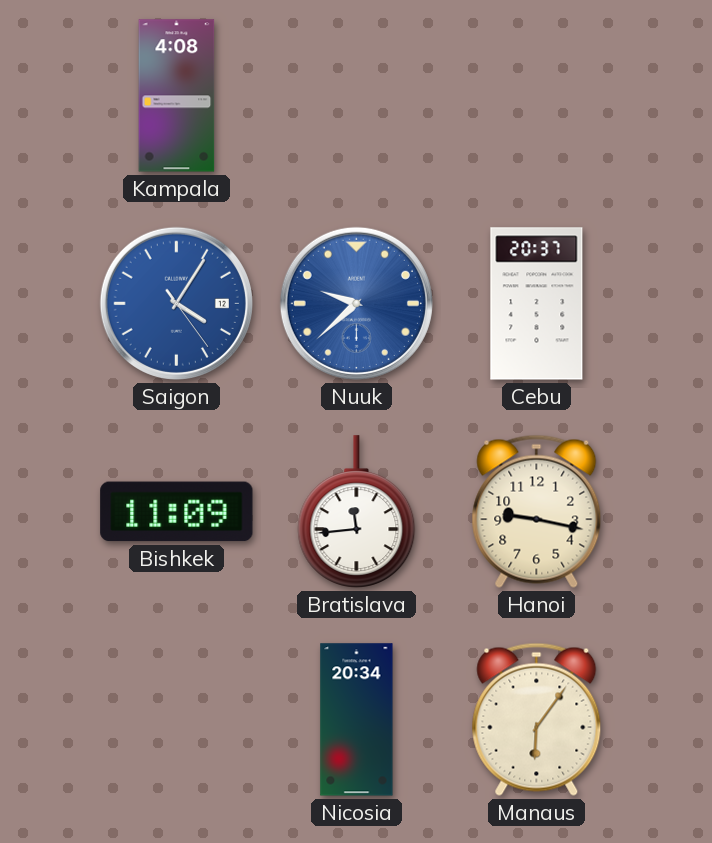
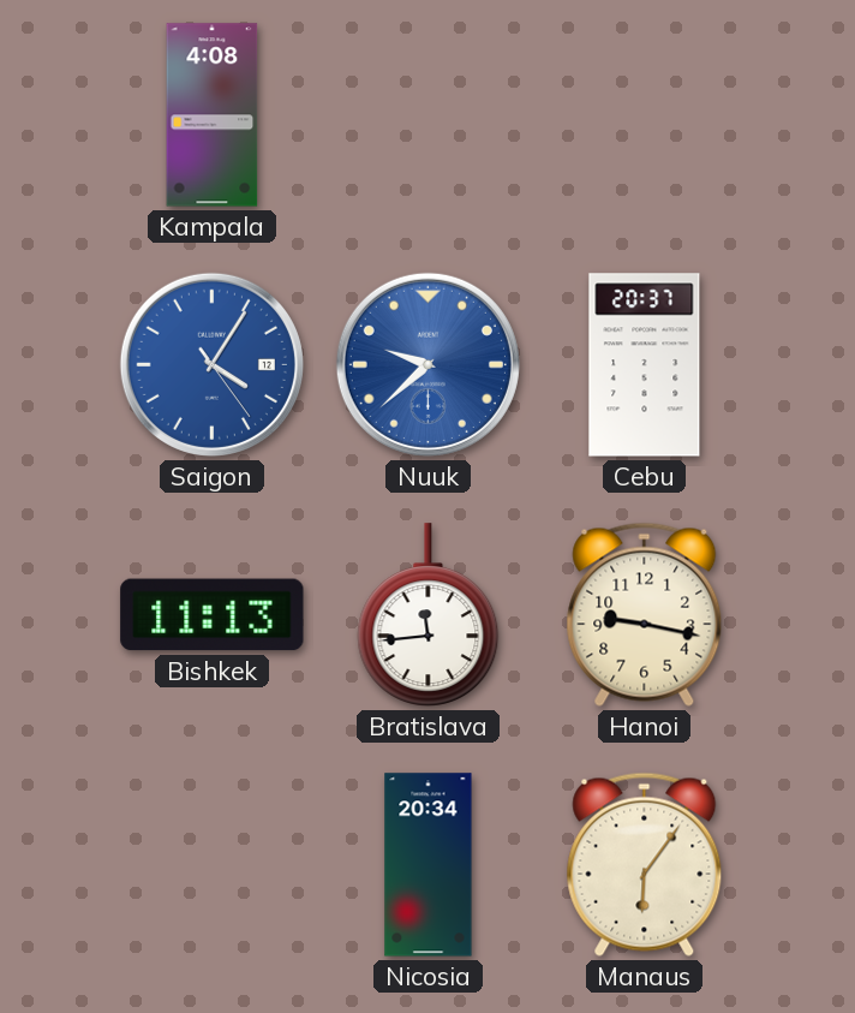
Bishkek: 11:09 -> 11:13 (213, 615)
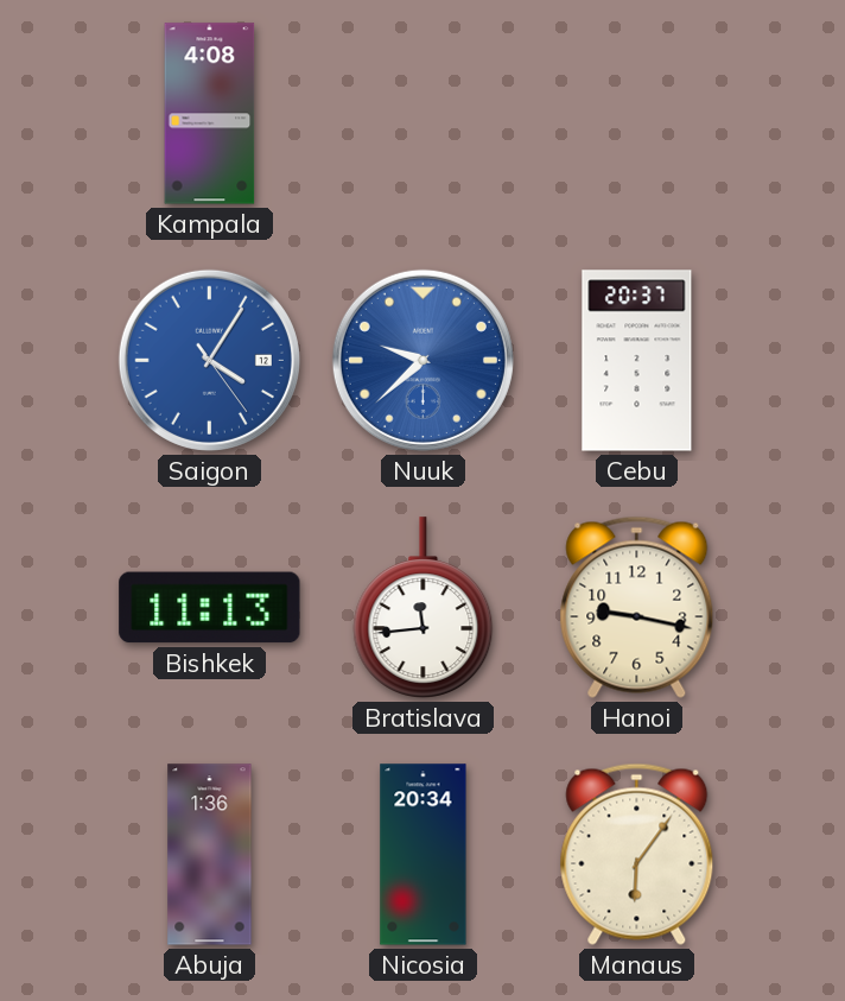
Abuja: none -> 1:36 (210, 855)
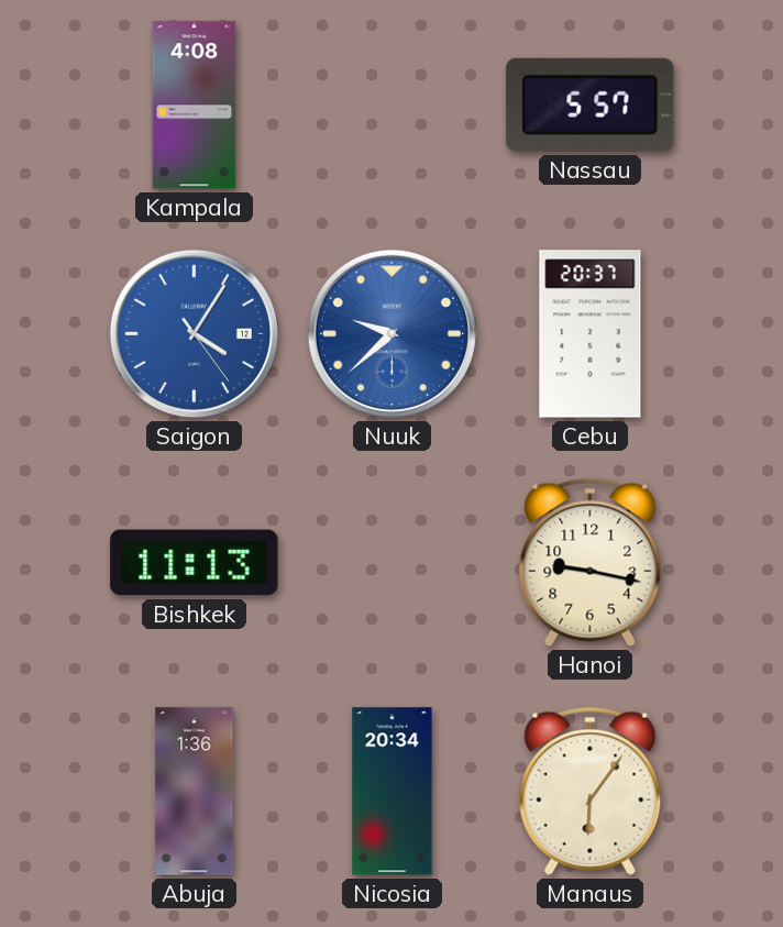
Nassau: none -> 5:57 (591, 104)
Bratislava: 11:44 -> none (424, 608)
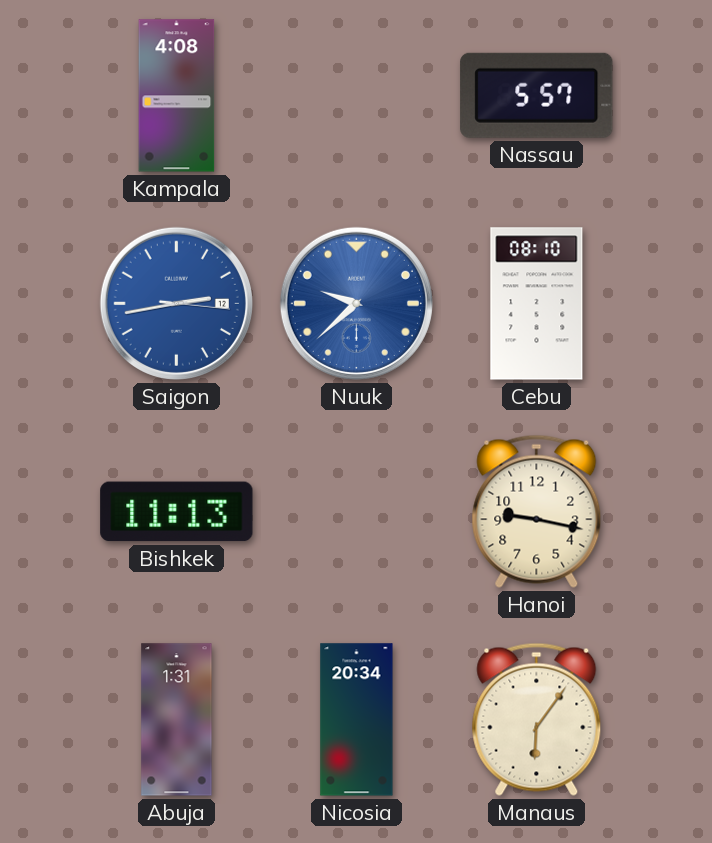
Saigon: 4:05 -> 2:43 (176, 303)
Cebu: 20:37 -> 08:10 (537, 304)
Abuja: 1:36 -> 1:31 (177, 720)
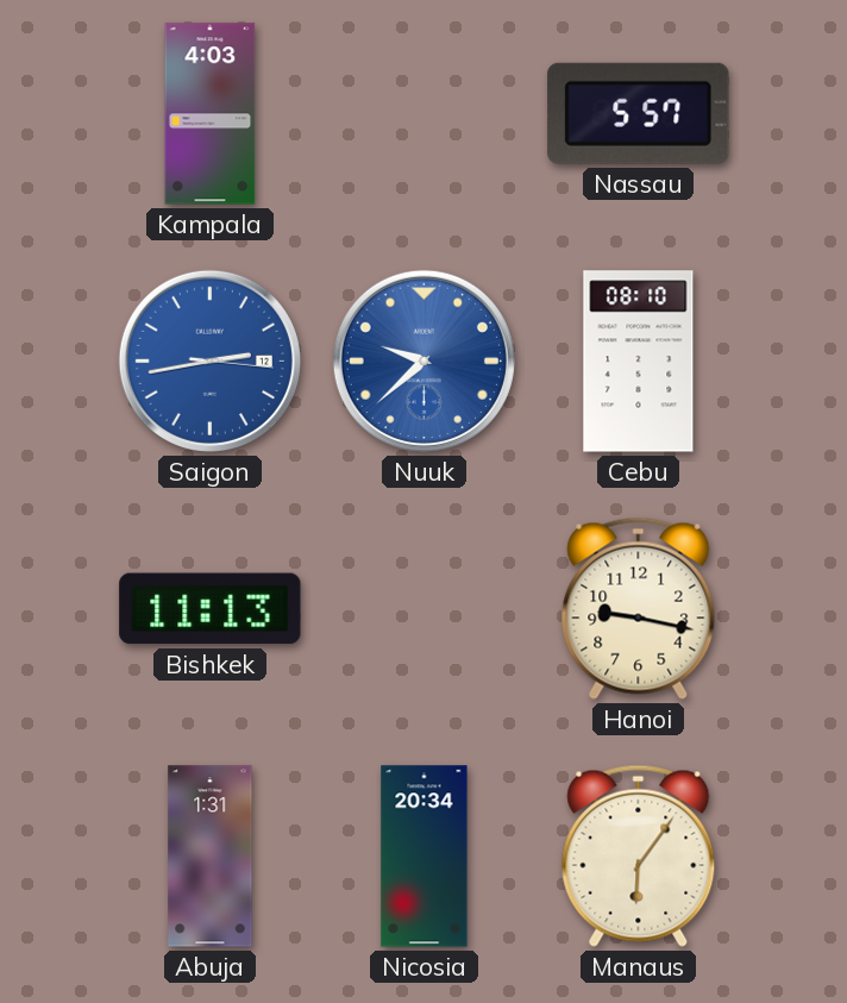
Kampala: 4:08 -> 4:03 (211, 114)
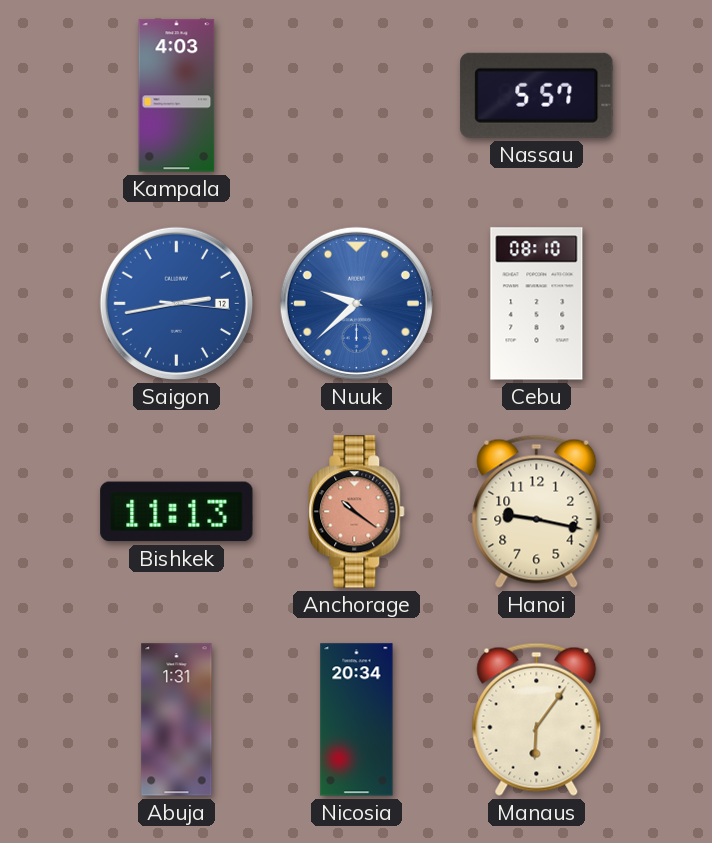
Anchorage: none -> 10:21 (357, 512)
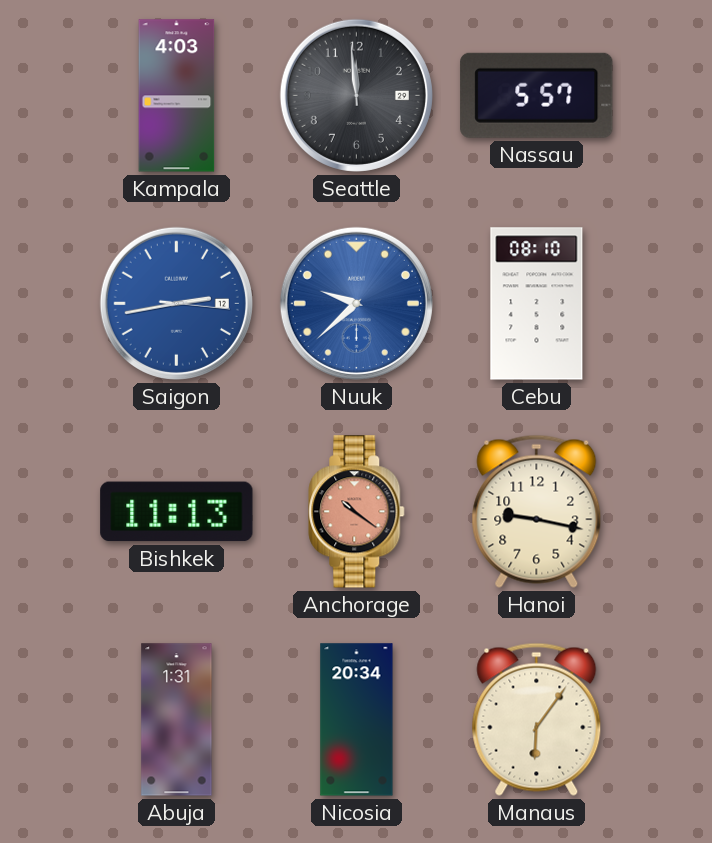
Seattle: none -> 11:59 (356, 95)
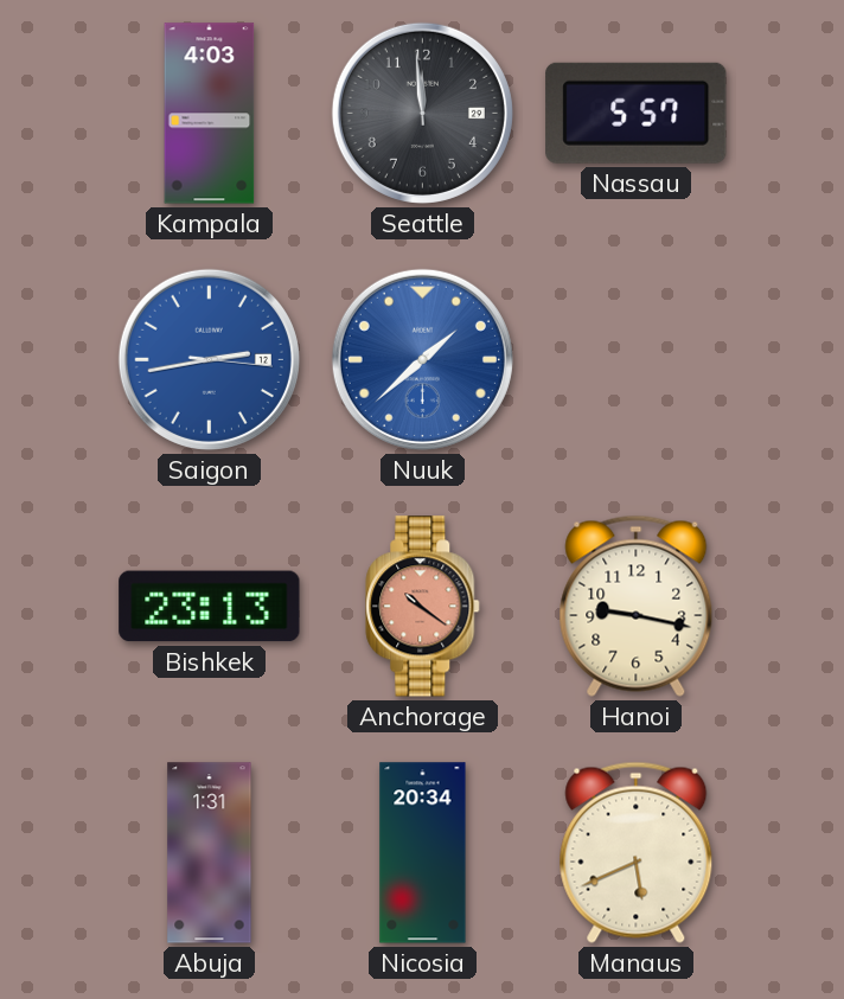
Nuuk: 9:38 -> 1:38 (422, 359)
Cebu: 08:10 -> none (537, 304)
Bishkek: 11:13 -> 23:13 (210, 607)
Manaus: 6:06 -> 5:41 (637, 852)
